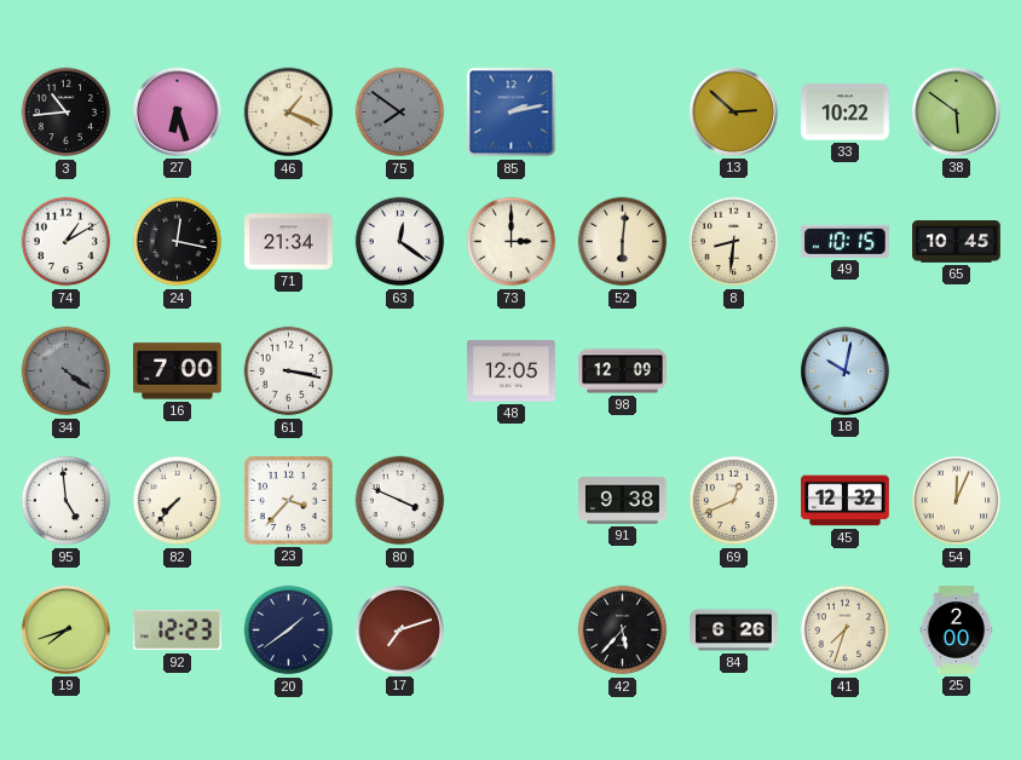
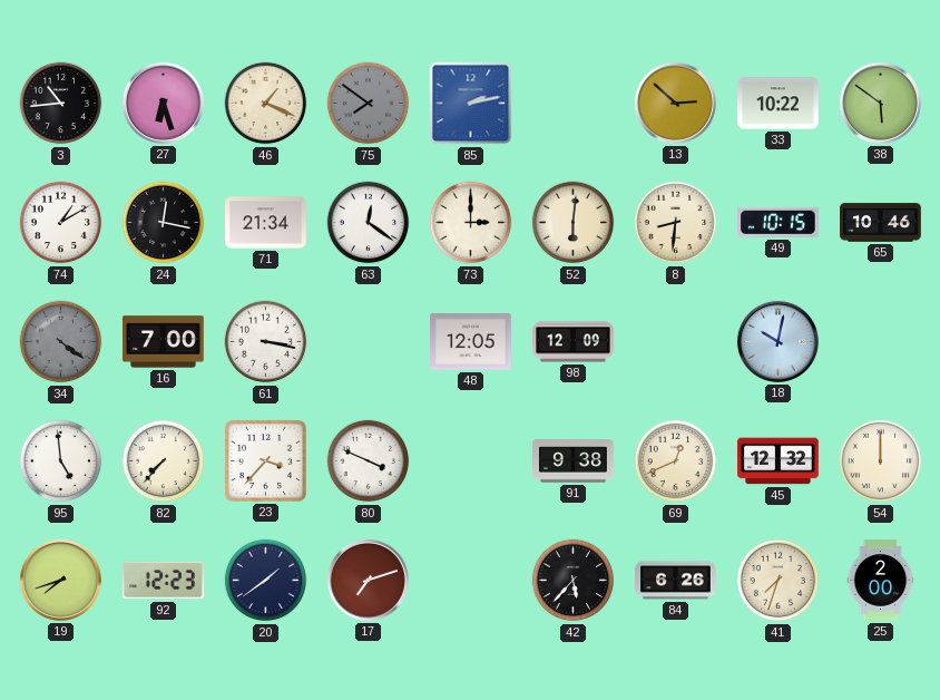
65: 10:45 -> 10:46 (881, 223)
54: 12:04 -> 12:00 (881, 461)
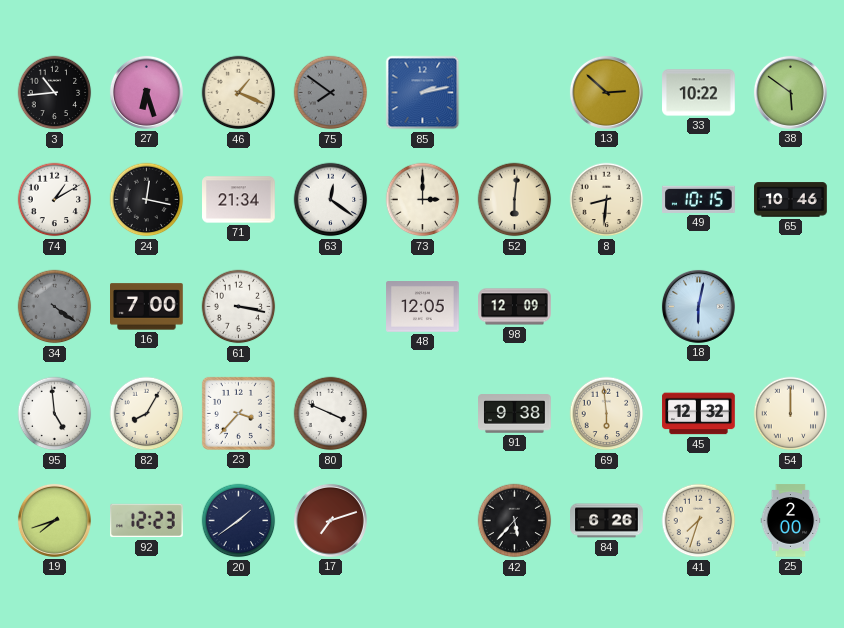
18: 10:02 -> 6:02 (698, 306)
82: 7:37 -> 8:05 (147, 414)
69: 12:41 -> 5:59 (607, 414)
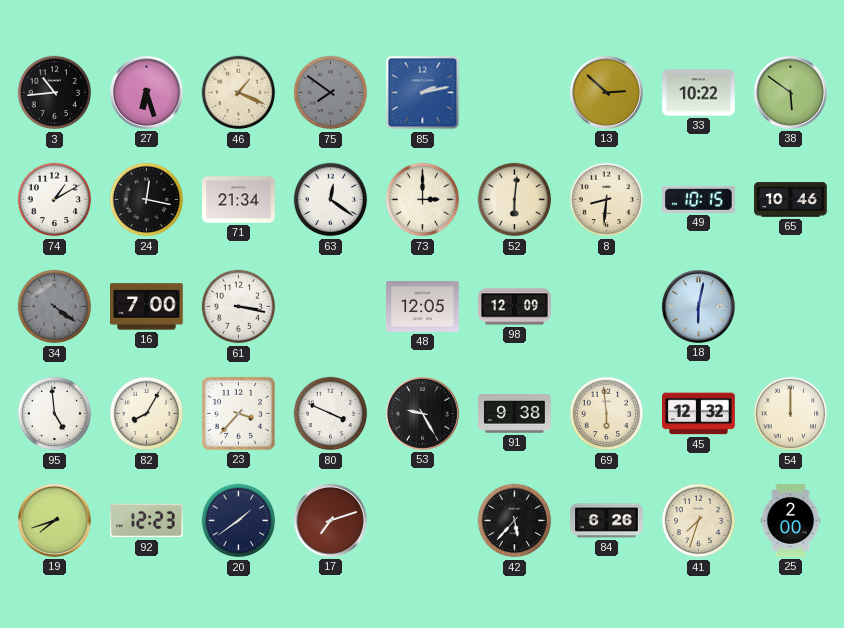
53: none -> 9:25 (422, 413)
